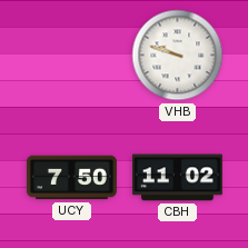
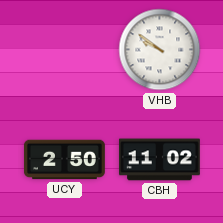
VHB: 9:48 -> 9:51 (160, 50)
UCY: 7:50 -> 2:50 (64, 160)
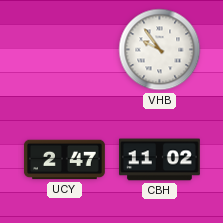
VHB: 9:51 -> 9:54 (160, 50)
UCY: 2:50 -> 2:47 (64, 160)
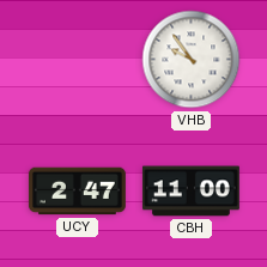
CBH: 11:02 -> 11:00 (190, 192)
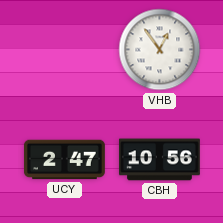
VHB: 9:54 -> 12:54 (160, 50)
CBH: 11:00 -> 10:56 (159, 160)
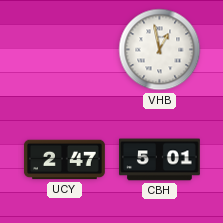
VHB: 12:54 -> 12:58 (160, 50)
CBH: 10:56 -> 5:01 (159, 160)
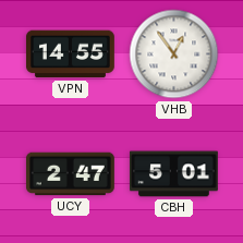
VPN: none -> 14:55 (70, 54)
VHB: 12:58 -> 12:54 (174, 54)
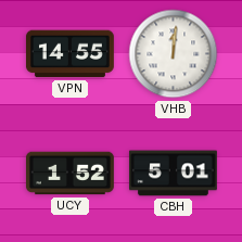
VHB: 12:54 -> 12:01 (174, 54)
UCY: 2:47 -> 1:52 (69, 174)
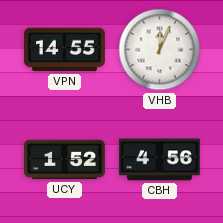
VHB: 12:01 -> 12:04 (160, 50)
CBH: 5:01 -> 4:56 (159, 160)
